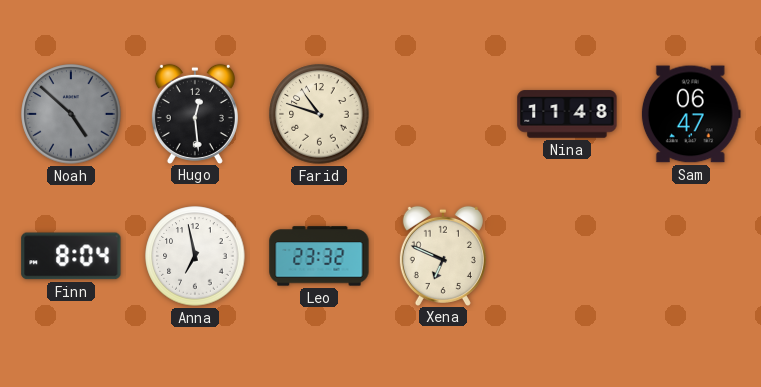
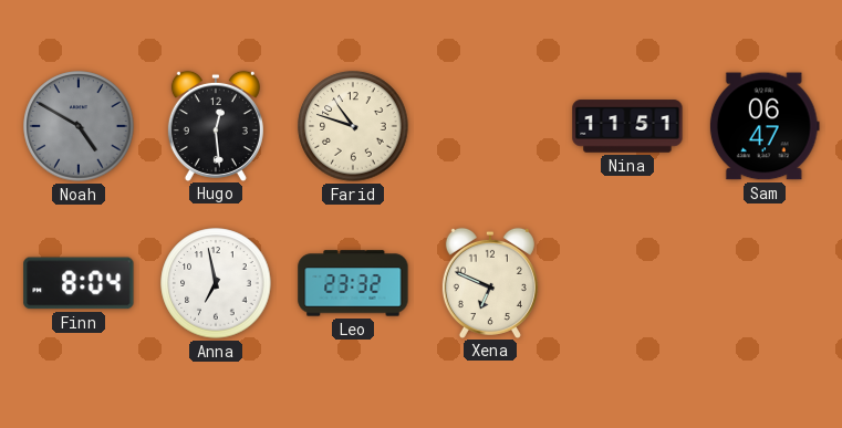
Noah: 4:52 -> 4:50 (79, 126)
Nina: 11:48 -> 11:51 (627, 126)
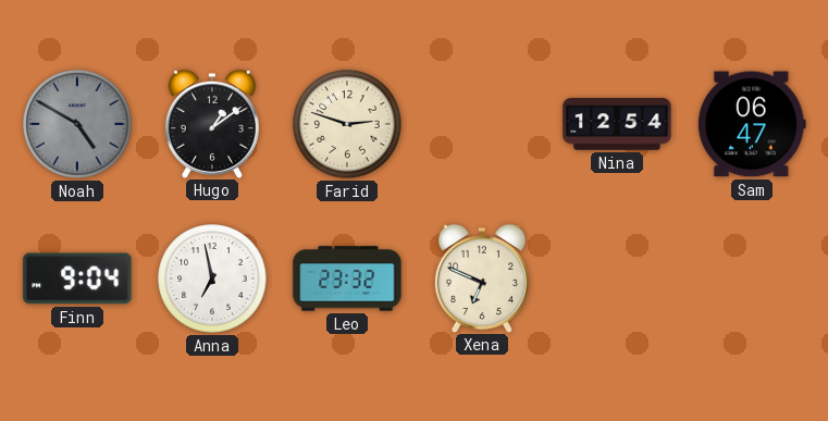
Hugo: 12:29 -> 1:09 (212, 123)
Farid: 10:48 -> 2:48 (347, 124)
Nina: 11:51 -> 12:54 (617, 124)
Finn: 8:04 -> 9:04 (77, 278)
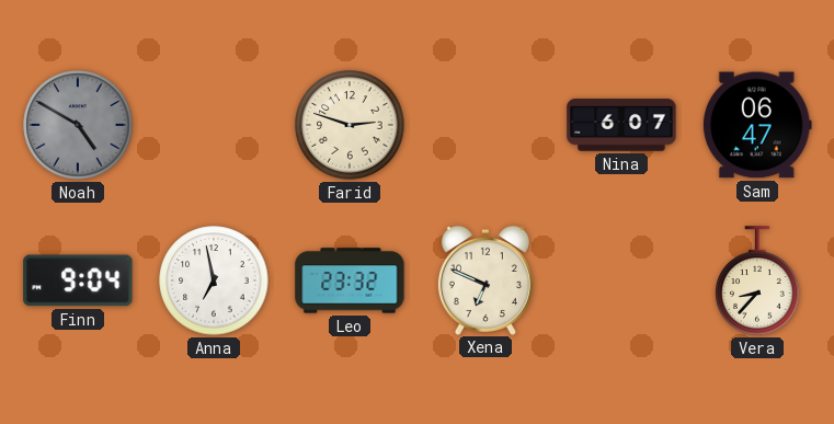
Hugo: 1:09 -> none (212, 123)
Nina: 12:54 -> 6:07 (621, 125)
Vera: none -> 8:37 (757, 280)
